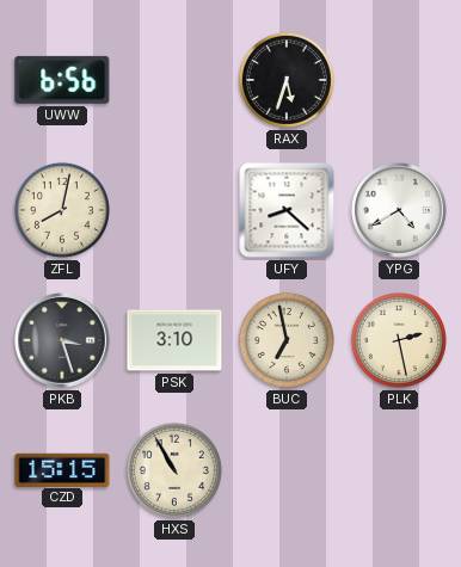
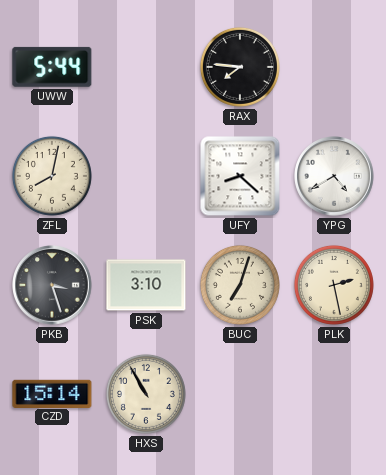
UWW: 6:56 -> 5:44 (52, 67)
RAX: 5:33 -> 7:46 (240, 67)
BUC: 6:58 -> 7:03 (240, 285)
CZD: 15:15 -> 15:14 (52, 393)
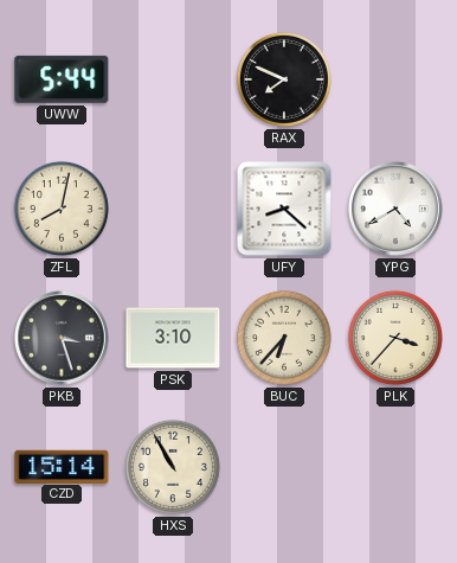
RAX: 7:46 -> 7:49 (284, 79)
BUC: 7:03 -> 6:37 (284, 338)
PLK: 2:28 -> 3:37 (395, 338)
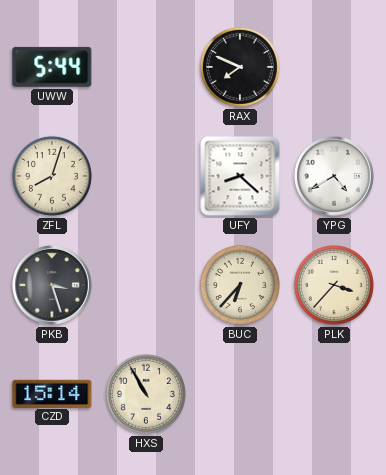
ZFL: 8:02 -> 8:03 (52, 176)
PSK: 3:10 -> none (173, 338)
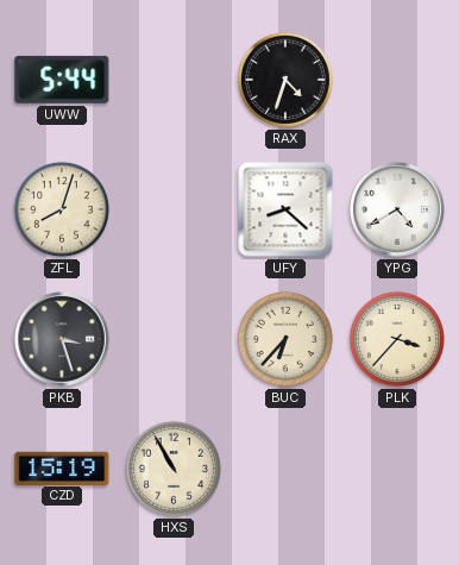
RAX: 7:49 -> 4:33 (285, 80)
CZD: 15:14 -> 15:19 (62, 467)
